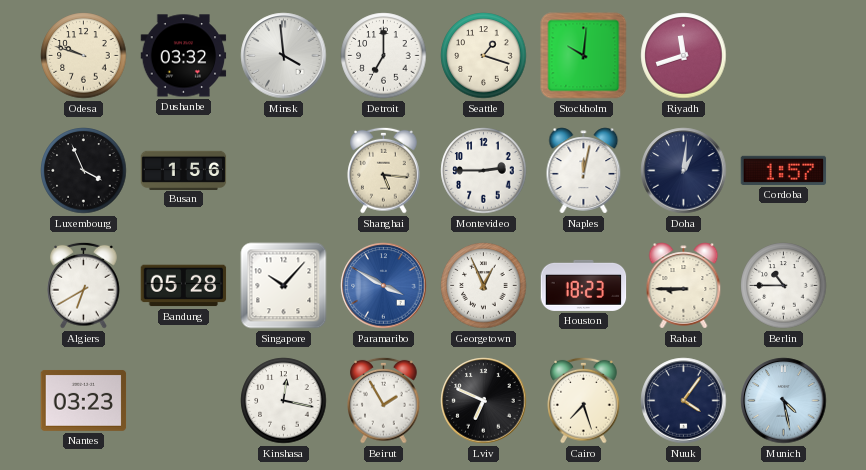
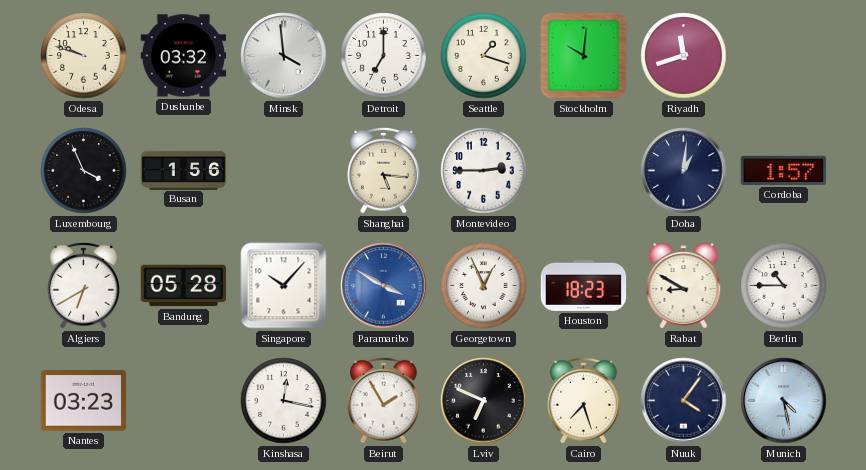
Naples: 12:02 -> none (584, 171)
Rabat: 8:45 -> 8:50 (684, 286)
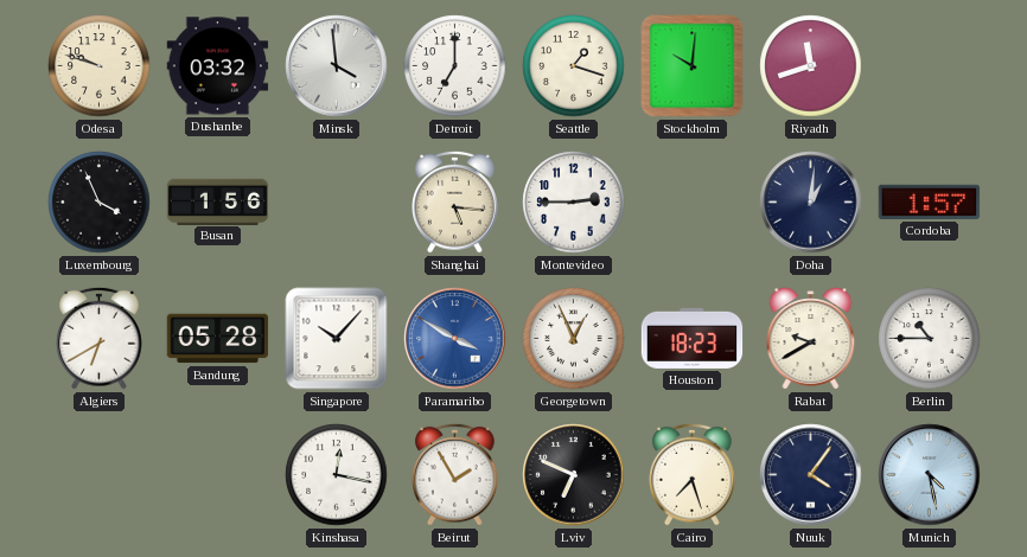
Rabat: 8:50 -> 9:40 (811, 339)
Nantes: 03:23 -> none (84, 400)
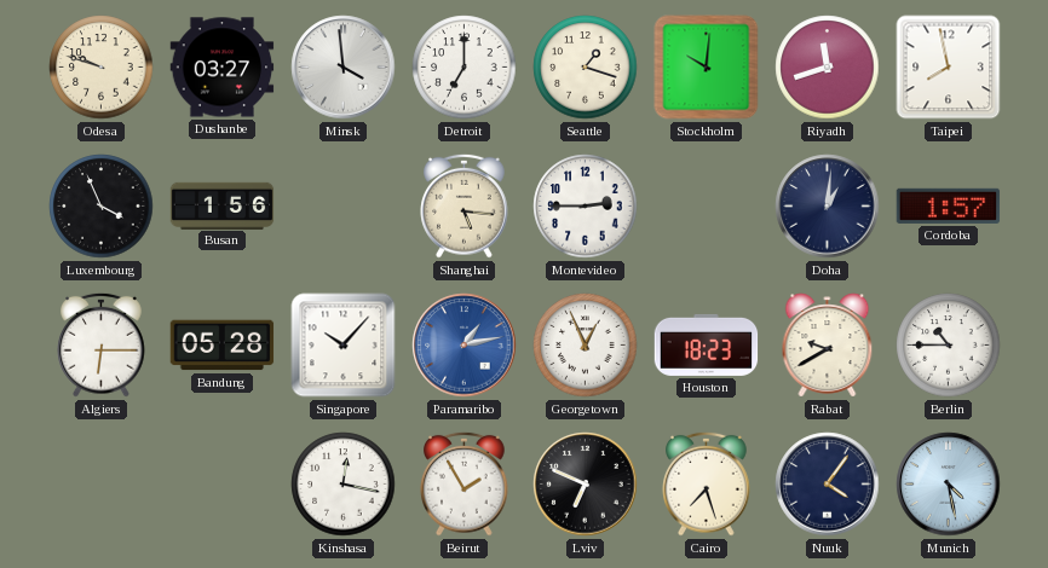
Dushanbe: 03:32 -> 03:27 (223, 68)
Taipei: none -> 7:58 (949, 68)
Algiers: 6:40 -> 6:15 (102, 344)
Paramaribo: 3:50 -> 1:13 (465, 346)
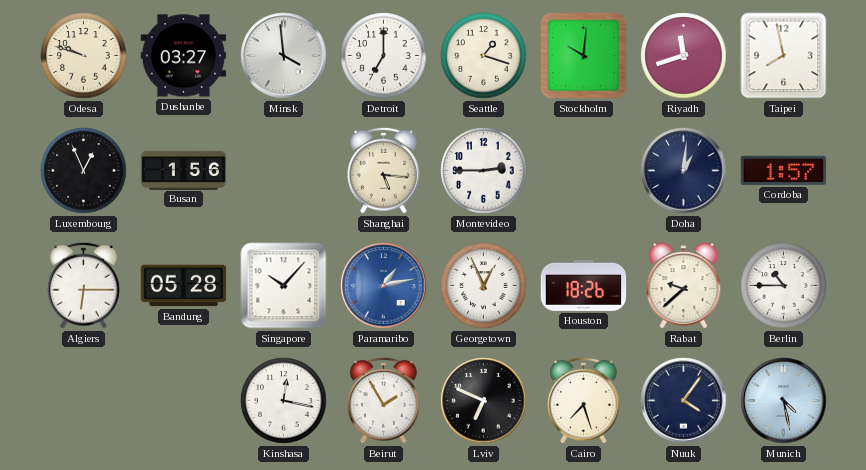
Luxembourg: 3:56 -> 12:56 (84, 171)
Houston: 18:23 -> 18:26 (584, 285)
Rabat: 9:40 -> 9:38 (684, 286)
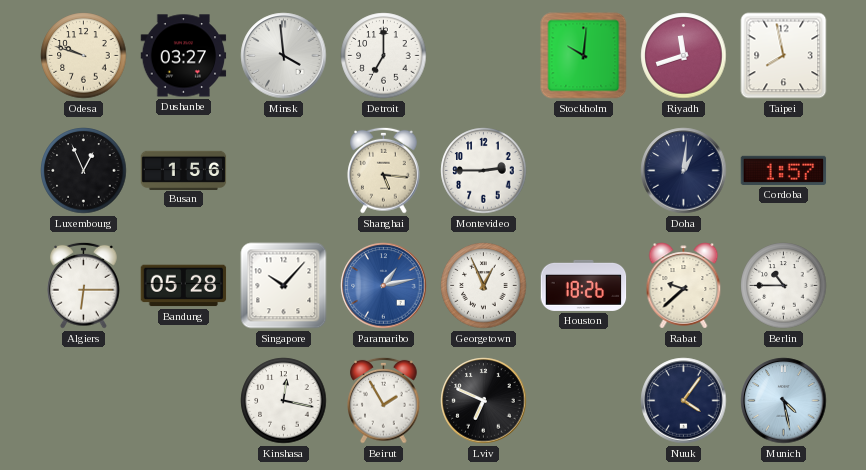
Seattle: 1:18 -> none (484, 56)
Cairo: 7:27 -> none (584, 400)
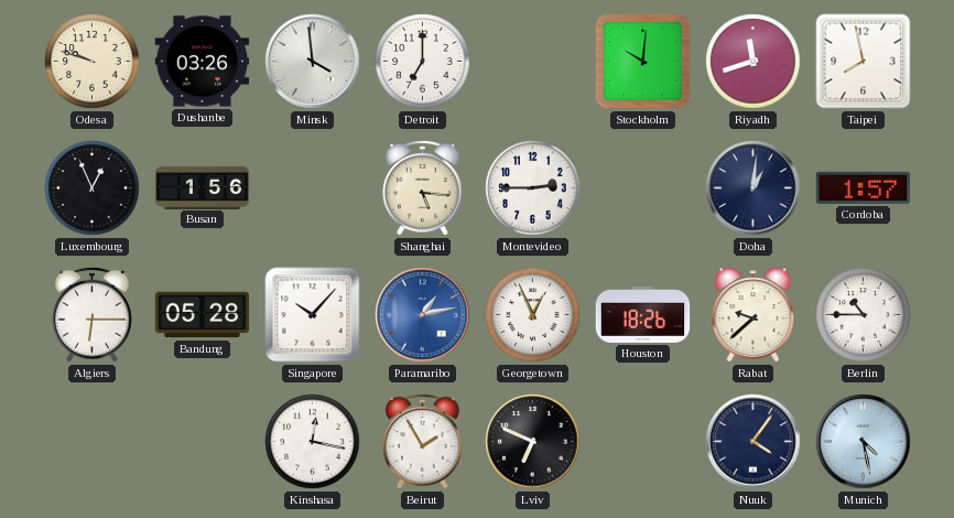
Dushanbe: 03:27 -> 03:26 (203, 62)
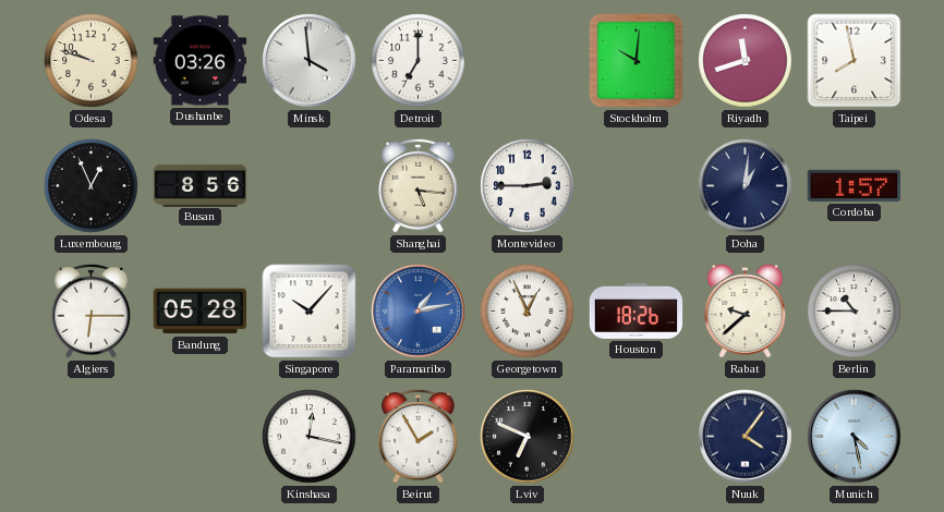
Busan: 1:56 -> 8:56 (201, 185)
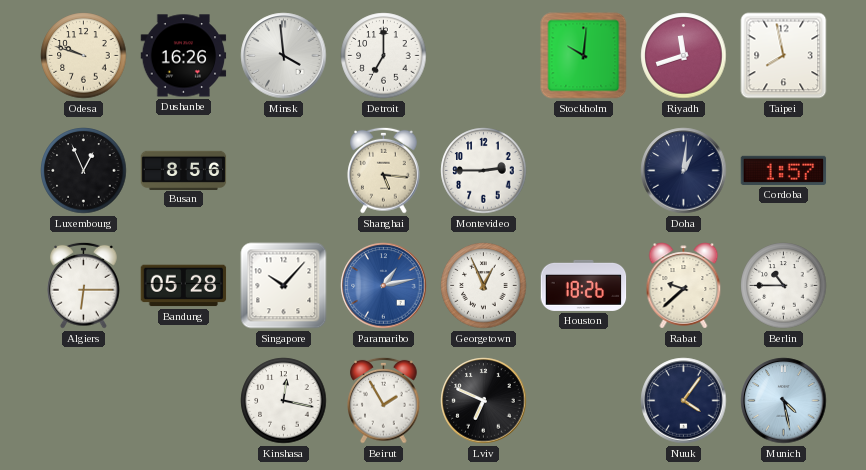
Dushanbe: 03:26 -> 16:26 (184, 56)
